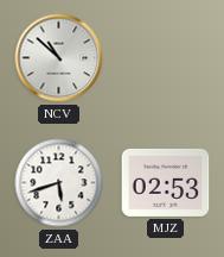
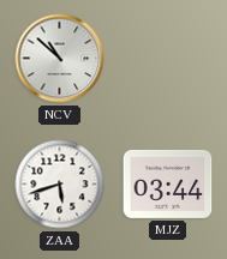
MJZ: 02:53 -> 03:44 (168, 183)
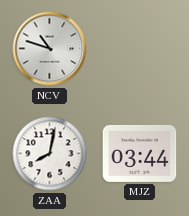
NCV: 10:52 -> 10:48 (50, 49)
ZAA: 5:42 -> 8:02 (50, 154)
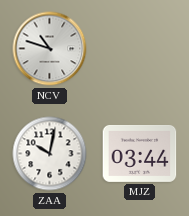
ZAA: 8:02 -> 10:02 (50, 154)
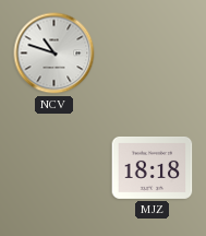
ZAA: 10:02 -> none (50, 154)
MJZ: 03:44 -> 18:18 (153, 167)
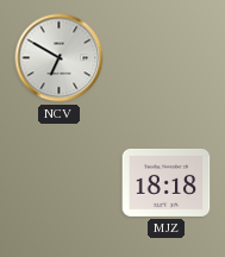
NCV: 10:48 -> 6:50 (60, 58)
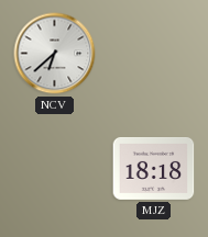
NCV: 6:50 -> 6:38 (55, 54)
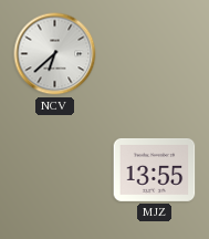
MJZ: 18:18 -> 13:55 (155, 169)
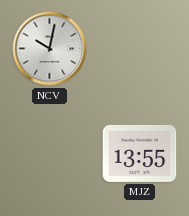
NCV: 6:38 -> 10:02 (50, 49)
